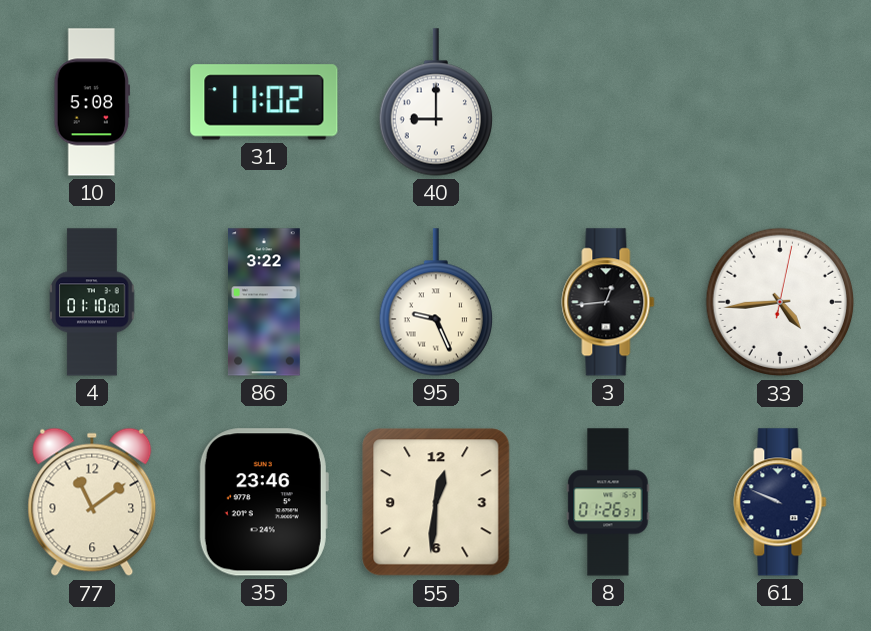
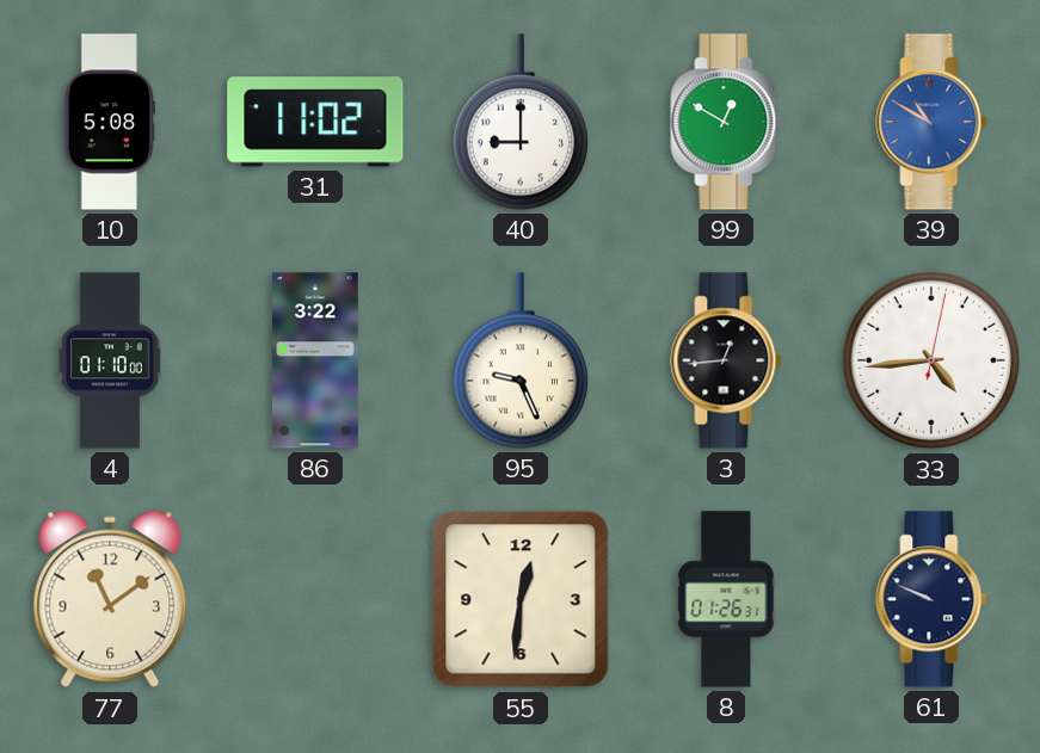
99: none -> 12:50 (726, 122)
39: none -> 10:50 (931, 122)
35: 23:46 -> none (264, 502)
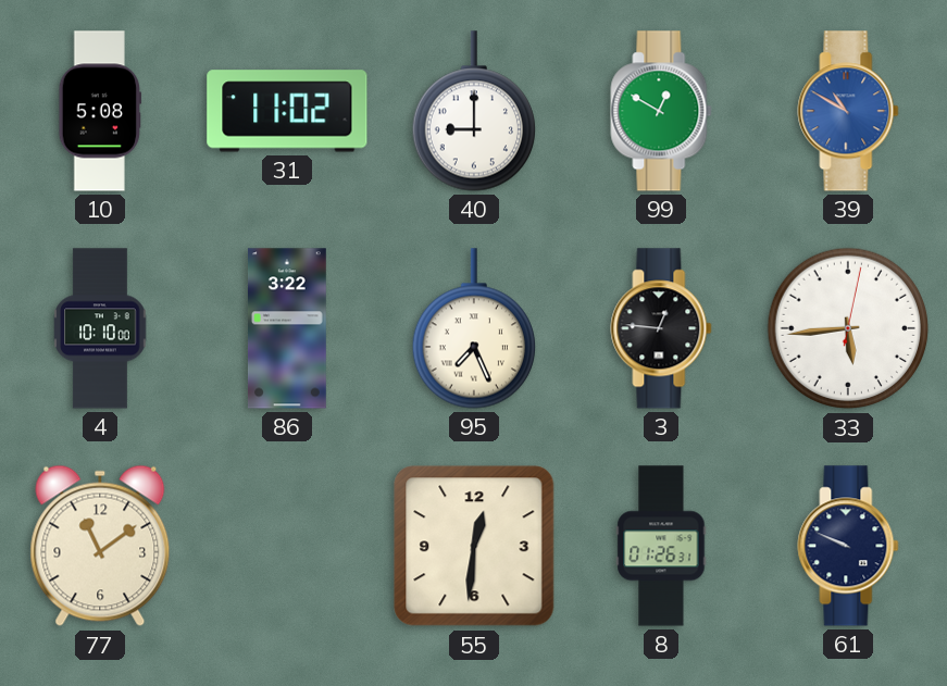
4: 01:10 -> 10:10 (100, 328)
95: 9:26 -> 7:26 (473, 328)
3: 12:44 -> 12:46 (661, 328)
33: 4:44 -> 5:44 (848, 328)
